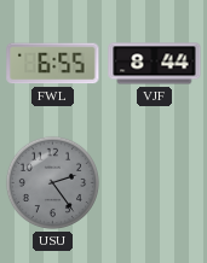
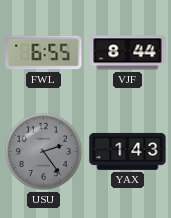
YAX: none -> 1:43 (128, 151)
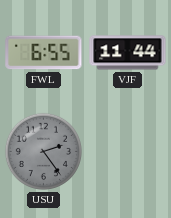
VJF: 8:44 -> 11:44 (128, 53)
YAX: 1:43 -> none (128, 151)
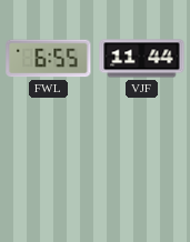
USU: 2:24 -> none (43, 151)
